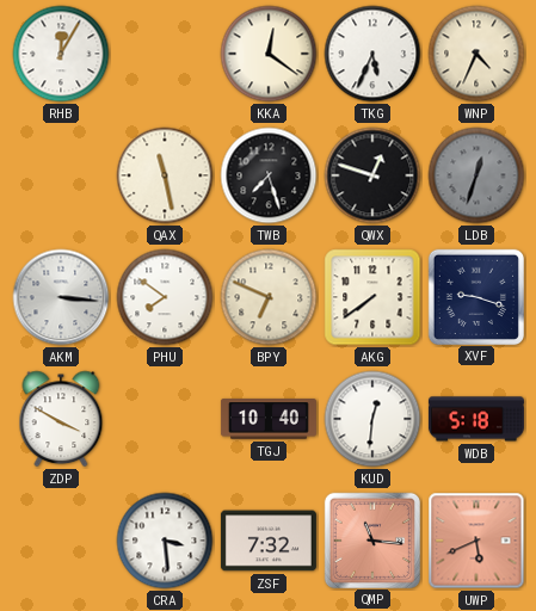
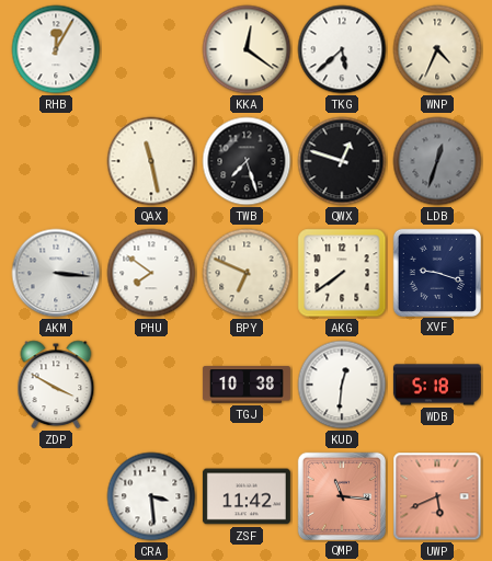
TKG: 5:34 -> 5:38 (342, 49)
TGJ: 10:40 -> 10:38 (247, 385)
ZSF: 7:32 -> 11:42 (247, 496)
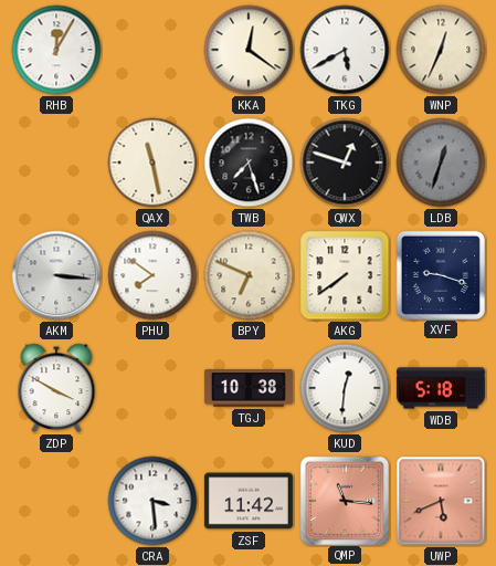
TKG: 5:38 -> 5:40 (345, 50)
WNP: 4:34 -> 12:34 (441, 50)
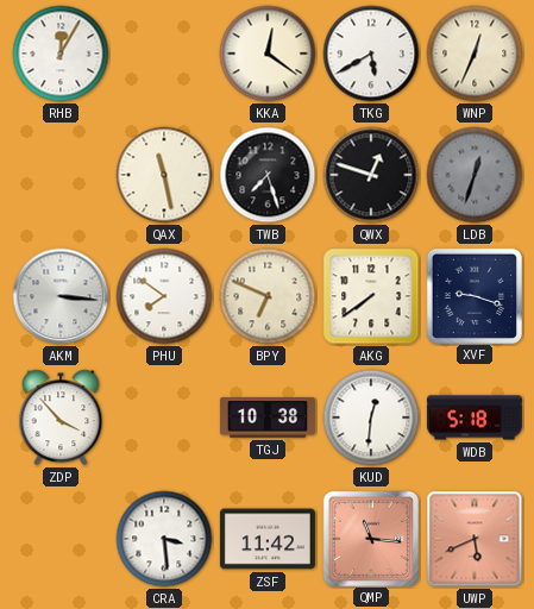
ZDP: 3:50 -> 3:53 (61, 417)
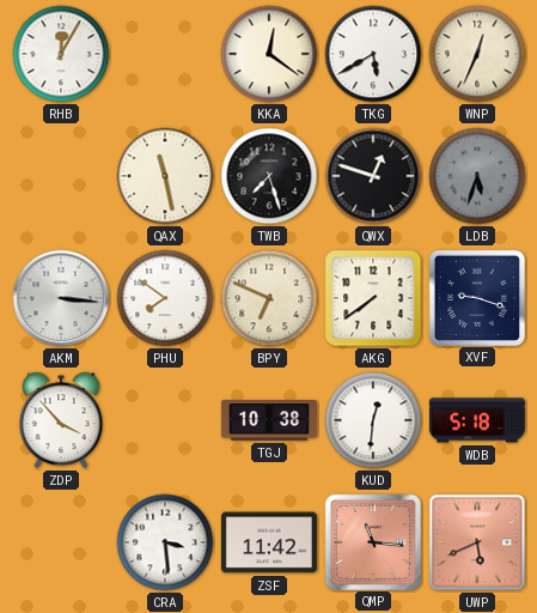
LDB: 12:33 -> 5:33 (477, 176)
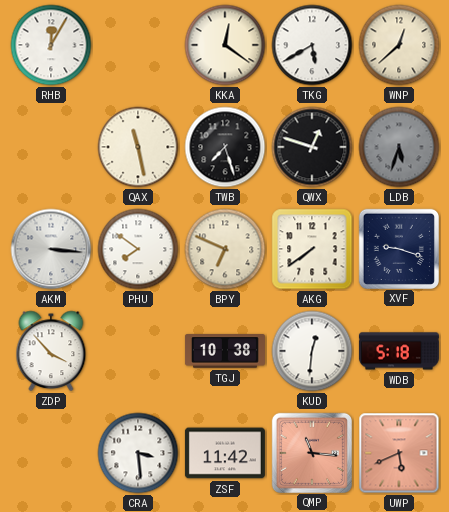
WNP: 12:34 -> 12:38 (399, 45)
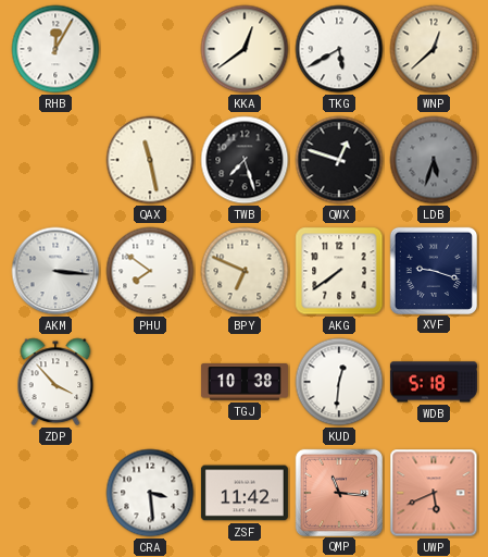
KKA: 12:21 -> 12:39 (245, 49)
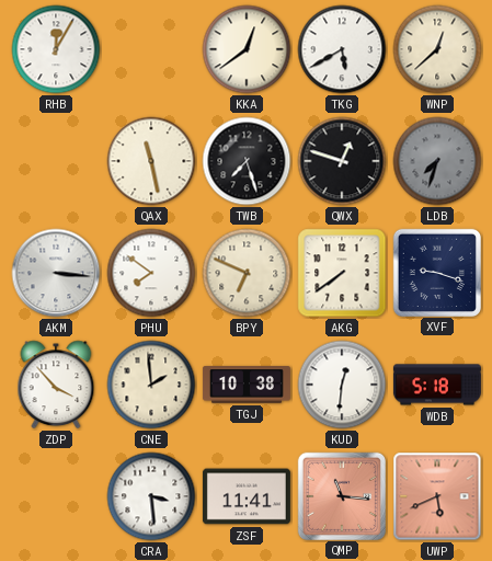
LDB: 5:33 -> 7:33 (437, 161)
CNE: none -> 1:59 (151, 385)
ZSF: 11:42 -> 11:41 (247, 496)
